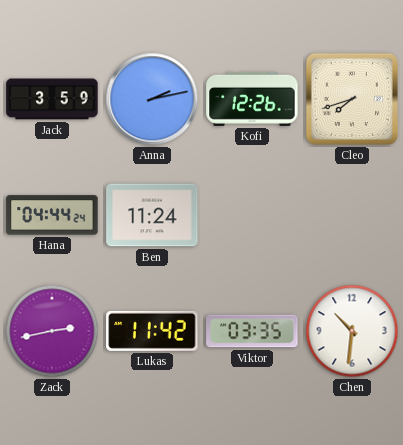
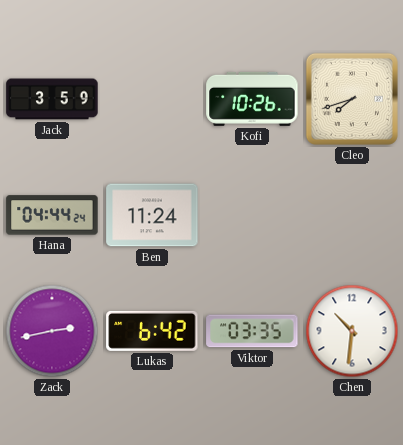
Anna: 2:13 -> none (152, 99)
Kofi: 12:26 -> 10:26 (252, 99)
Lukas: 11:42 -> 6:42 (152, 331)
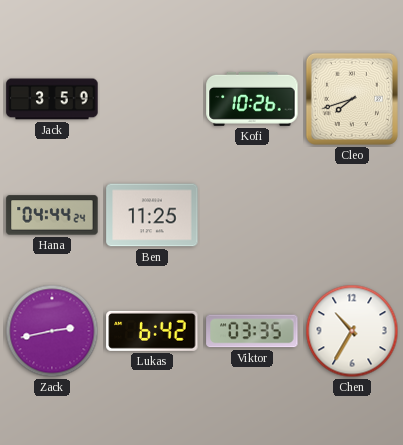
Ben: 11:24 -> 11:25 (152, 215)
Chen: 10:31 -> 10:35 (352, 331)
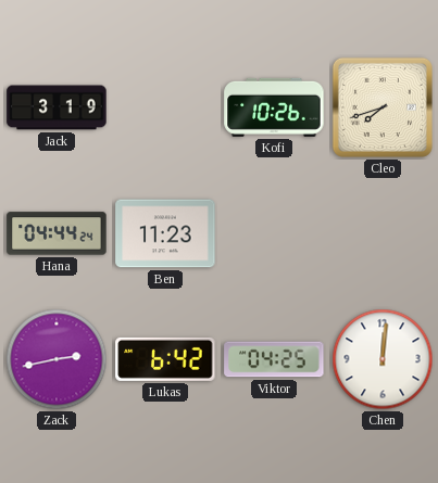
Jack: 3:59 -> 3:19 (57, 107)
Ben: 11:25 -> 11:23 (165, 233)
Viktor: 03:35 -> 04:25 (274, 359)
Chen: 10:35 -> 12:01 (383, 359)
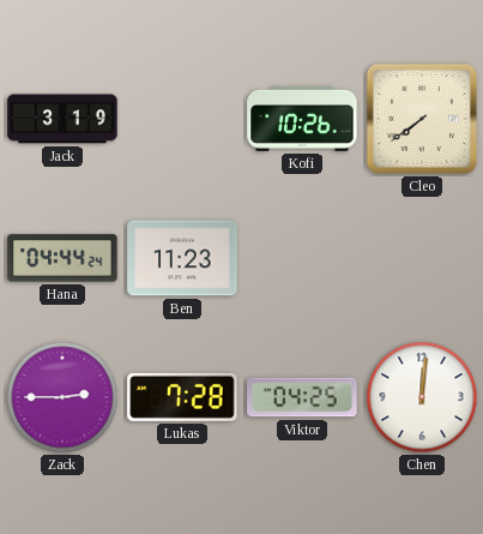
Cleo: 7:42 -> 7:39 (422, 119)
Zack: 2:43 -> 2:45 (62, 397)
Lukas: 6:42 -> 7:28 (182, 397)
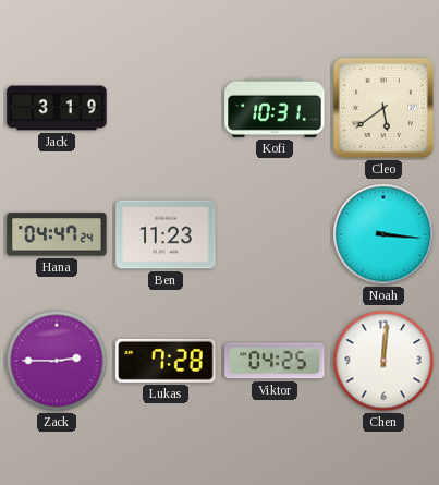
Kofi: 10:26 -> 10:31 (275, 108)
Cleo: 7:39 -> 5:39 (383, 108)
Hana: 04:44 -> 04:47 (57, 234)
Noah: none -> 3:16 (383, 234)
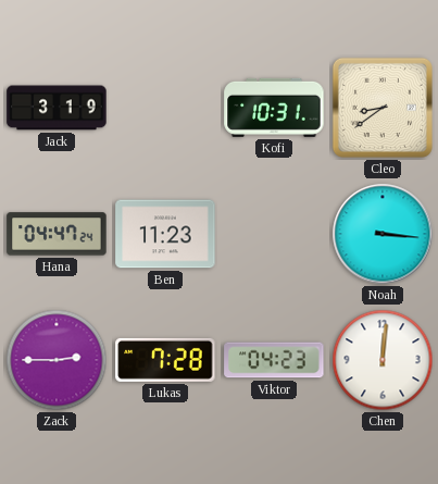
Cleo: 5:39 -> 8:39 (383, 108)
Viktor: 04:25 -> 04:23 (274, 360)
